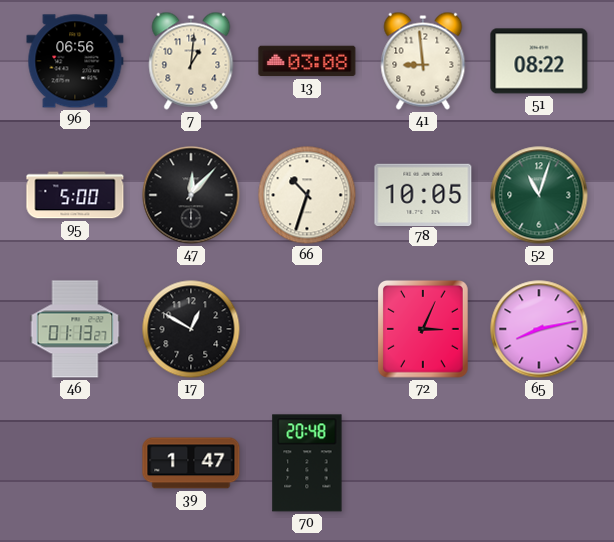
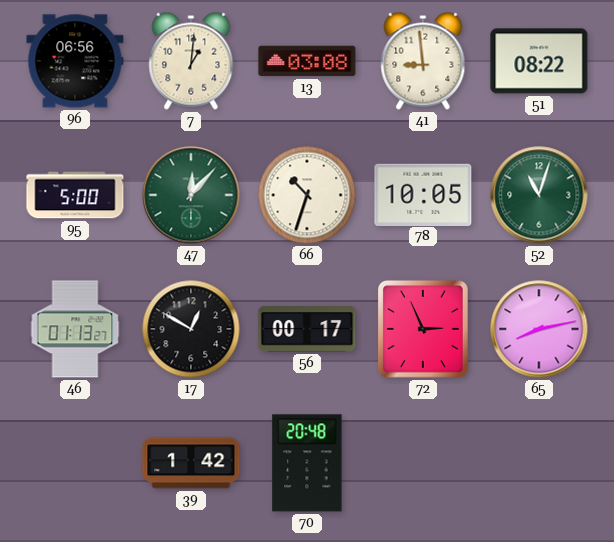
47 dial: black -> green (191, 195)
56: none -> 00:17 (307, 329)
72: 3:04 -> 2:56 (423, 329)
39: 1:47 -> 1:42 (191, 463)
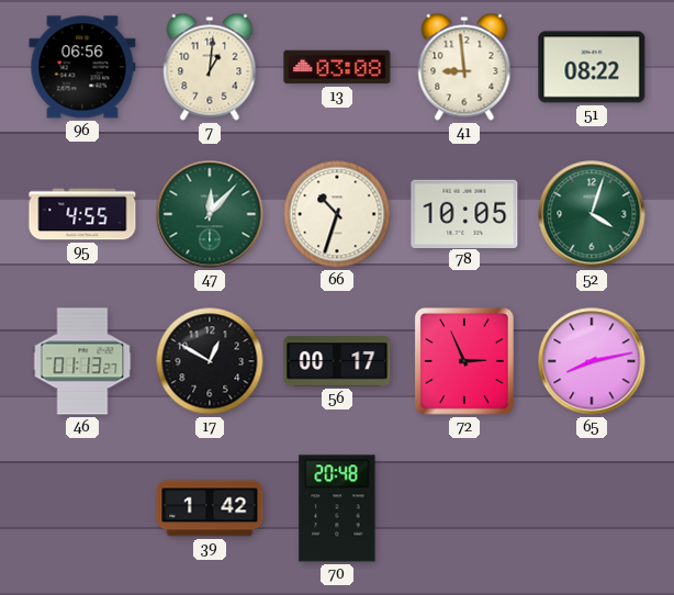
95: 5:00 -> 4:55 (82, 214)
52: 11:03 -> 4:03 (592, 214)
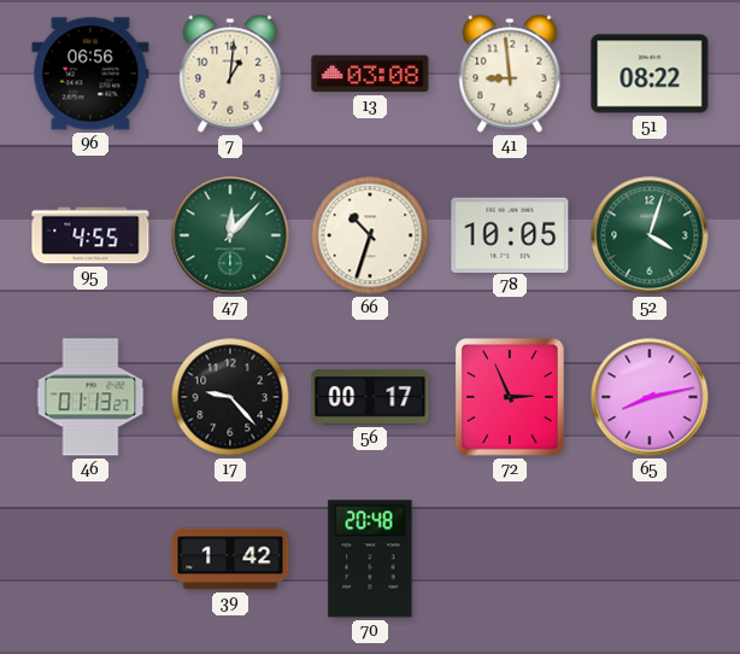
17: 12:50 -> 9:23 (230, 397)
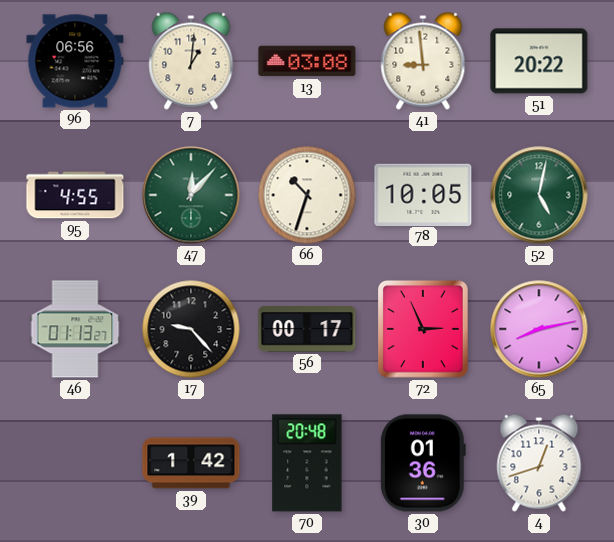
51: 08:22 -> 20:22 (539, 61)
52: 4:03 -> 5:02 (539, 195)
30: none -> 01:36 (423, 463)
4: none -> 12:42 (539, 463)
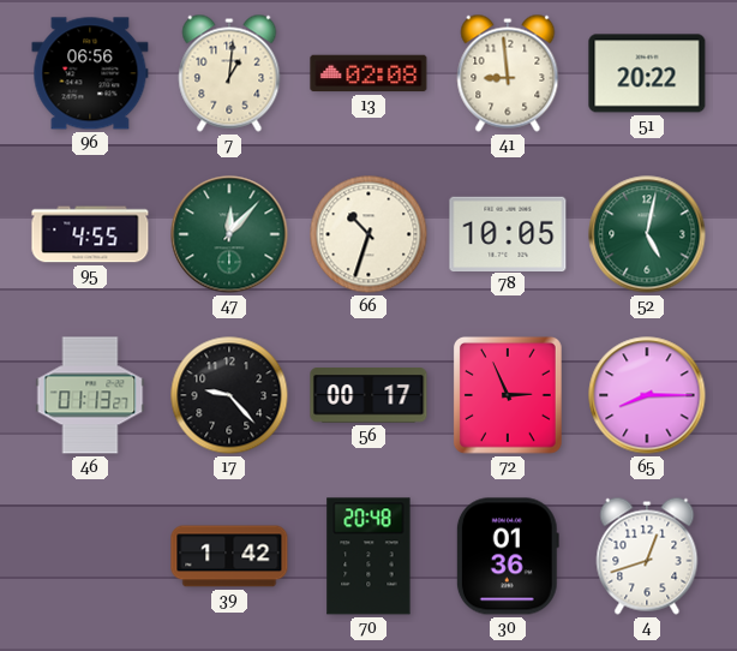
13: 03:08 -> 02:08 (368, 73)
65: 8:13 -> 8:15 (647, 395)
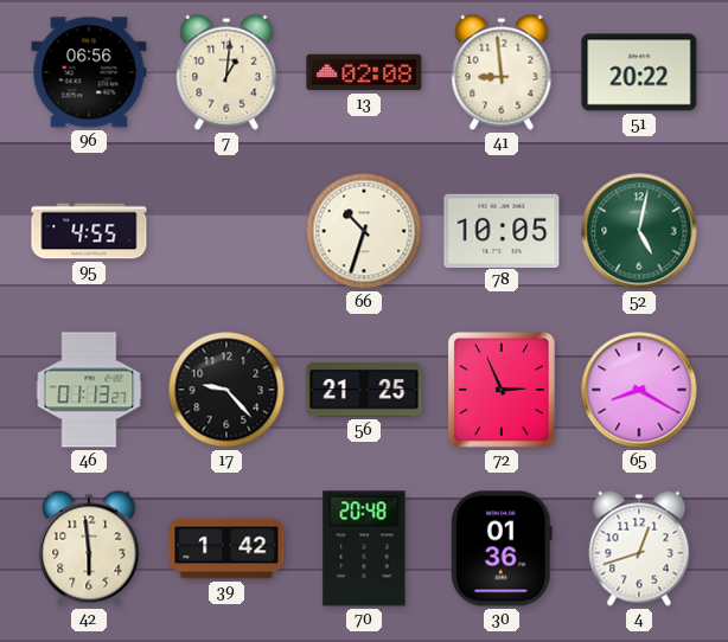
47: 12:07 -> none (229, 234)
56: 00:17 -> 21:25 (364, 390)
65: 8:15 -> 8:20 (639, 390)
42: none -> 5:59 (89, 548)
